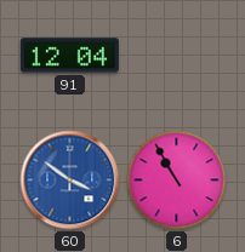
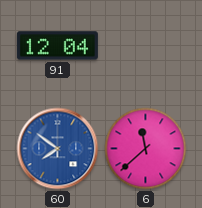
60: 3:51 -> 7:51 (58, 149)
6: 10:55 -> 11:38 (146, 149)
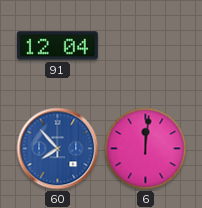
60: 7:51 -> 7:53 (58, 149)
6: 11:38 -> 12:01 (146, 149)
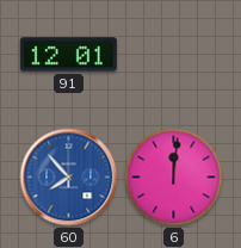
91: 12:04 -> 12:01 (68, 55)
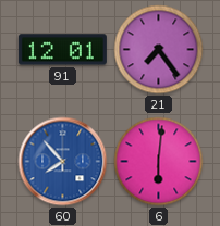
21: none -> 7:24 (159, 50)
6: 12:01 -> 6:01 (159, 162)
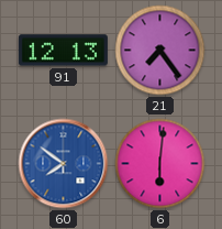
91: 12:01 -> 12:13 (63, 51)
60: 7:53 -> 7:51 (64, 164)
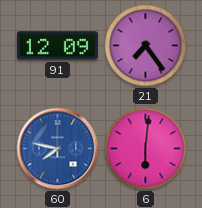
91: 12:13 -> 12:09 (57, 46)
60: 7:51 -> 7:47 (58, 149)
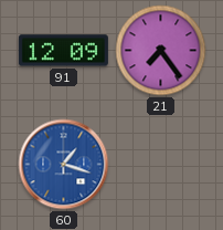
60: 7:47 -> 1:18 (64, 165)
6: 6:01 -> none (146, 149)
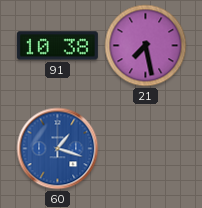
91: 12:09 -> 10:38 (57, 46)
21: 7:24 -> 7:28 (146, 46)
